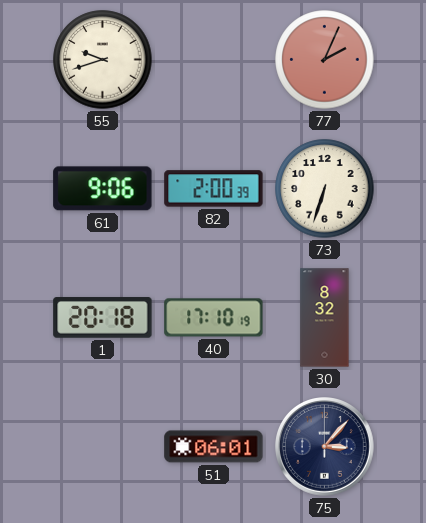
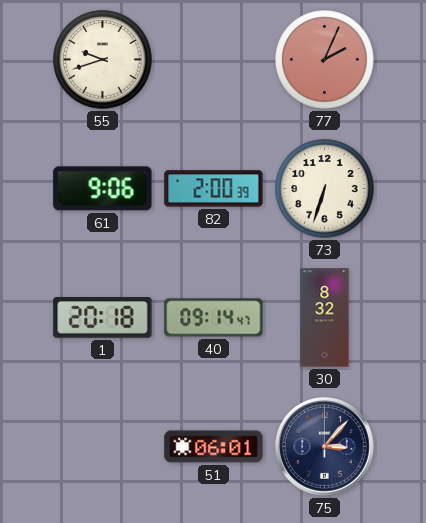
40: 17:10 -> 09:14 (214, 318)
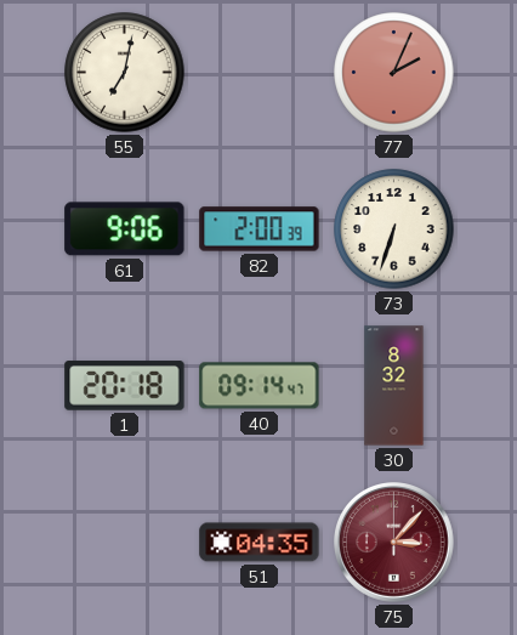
55: 9:42 -> 7:02 (125, 73)
51: 06:01 -> 04:35 (260, 543)
75 dial: navy -> burgundy (394, 543)
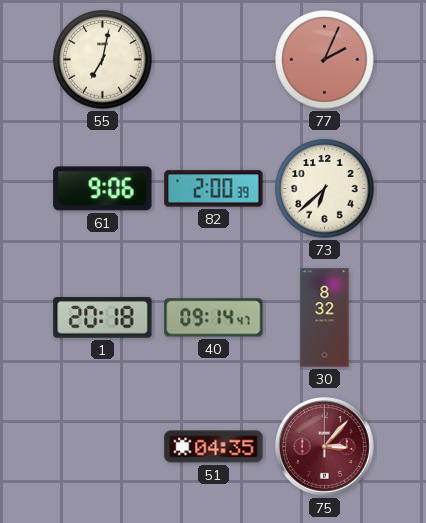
73: 6:33 -> 6:38 (325, 189)
